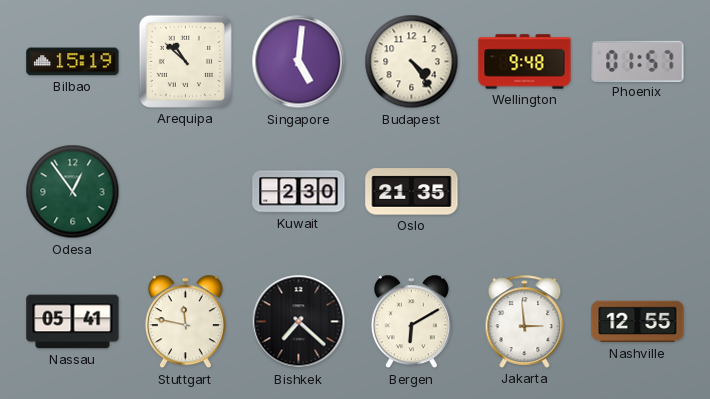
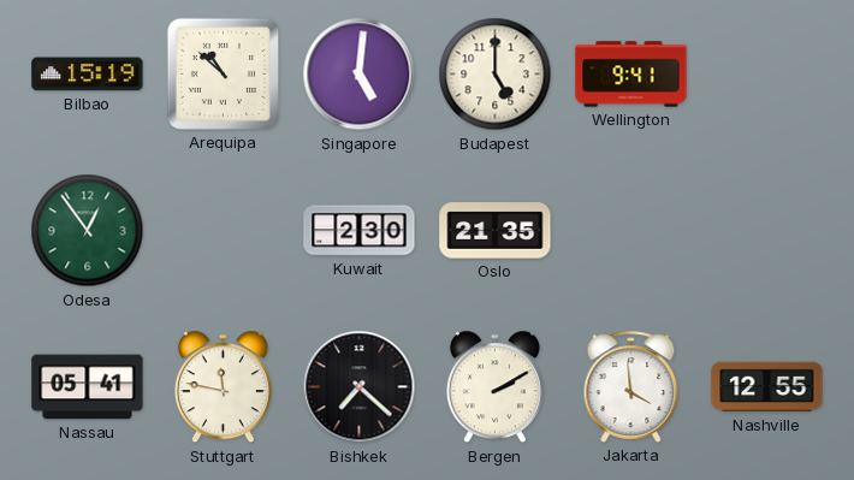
Budapest: 4:24 -> 5:00 (496, 75)
Wellington: 9:48 -> 9:41 (631, 75)
Phoenix: 01:57 -> none (638, 61)
Bergen: 6:10 -> 2:10 (494, 387)
Jakarta: 2:59 -> 3:59 (631, 386)
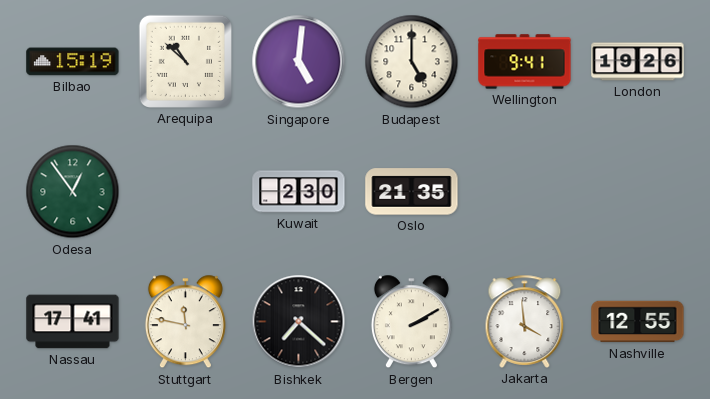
London: none -> 19:26 (638, 62)
Nassau: 05:41 -> 17:41 (73, 322)
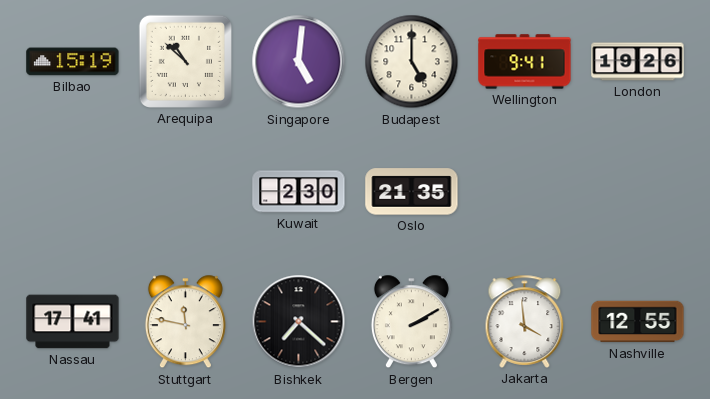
Odesa: 12:54 -> none (73, 192)
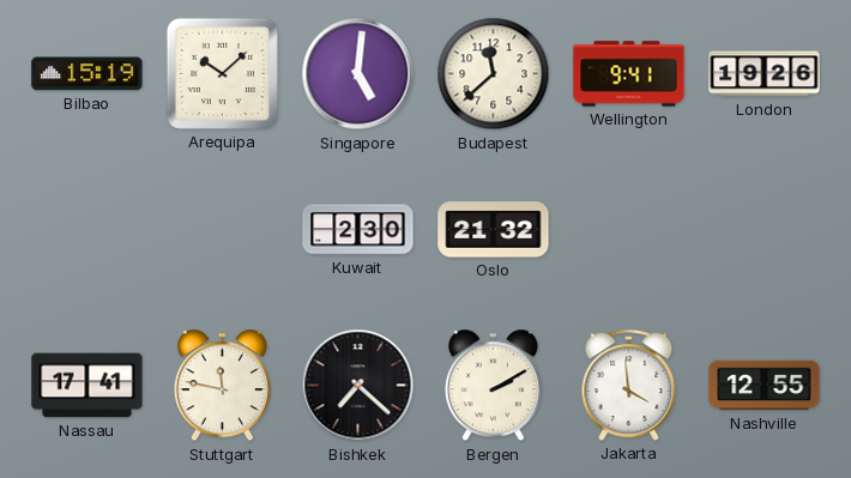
Arequipa: 10:52 -> 10:08 (222, 73)
Budapest: 5:00 -> 11:38 (494, 74)
Oslo: 21:35 -> 21:32 (494, 230)
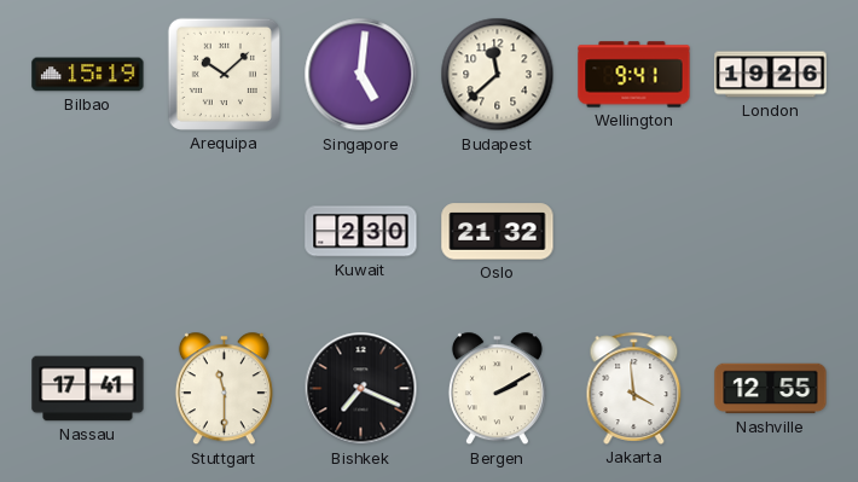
Stuttgart: 11:47 -> 11:30 (224, 389)
Bishkek: 7:22 -> 7:19 (361, 389)
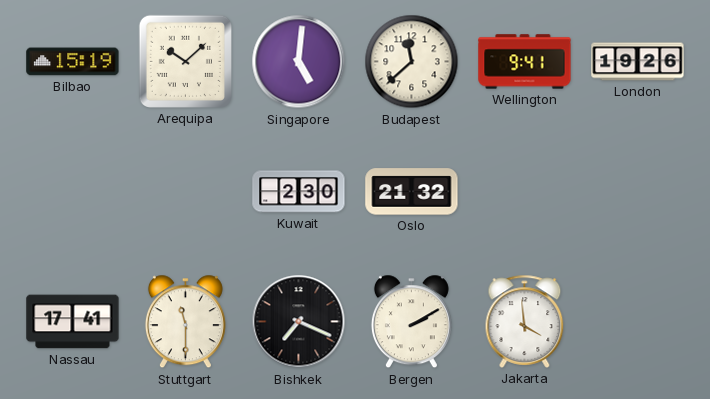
Nashville: 12:55 -> none (771, 389)
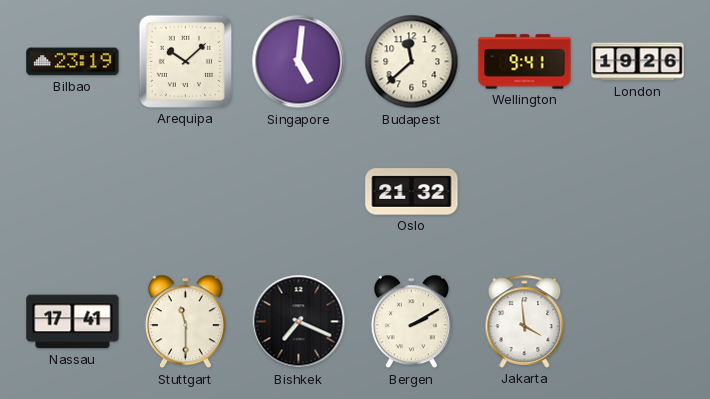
Bilbao: 15:19 -> 23:19 (73, 62)
Kuwait: 2:30 -> none (299, 192)
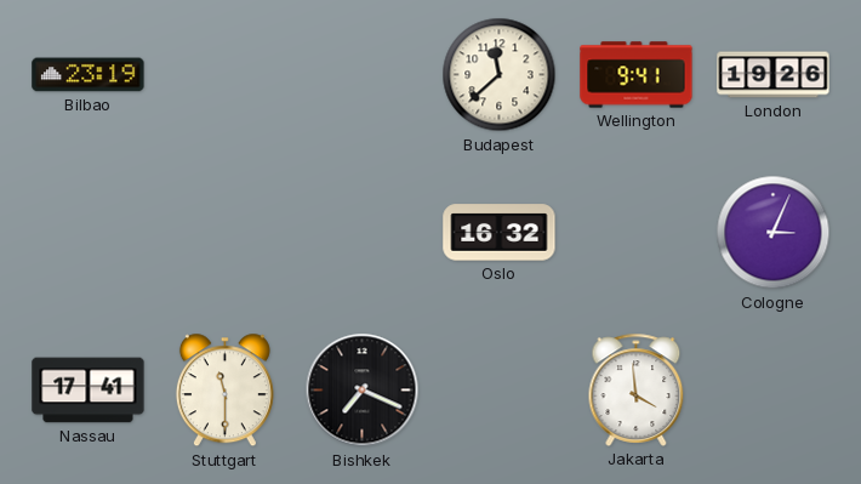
Arequipa: 10:08 -> none (185, 61)
Singapore: 5:01 -> none (299, 62)
Oslo: 21:32 -> 16:32 (500, 233)
Cologne: none -> 3:04 (774, 233)
Bergen: 2:10 -> none (411, 322)
